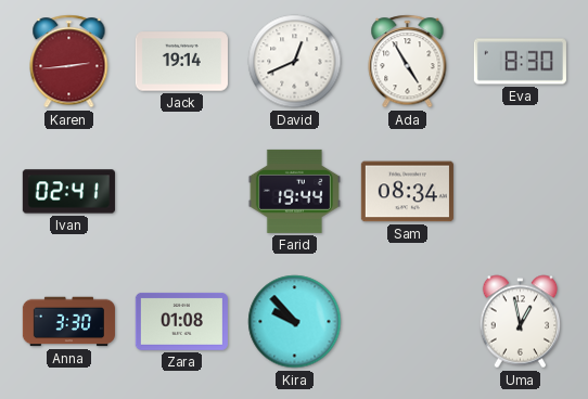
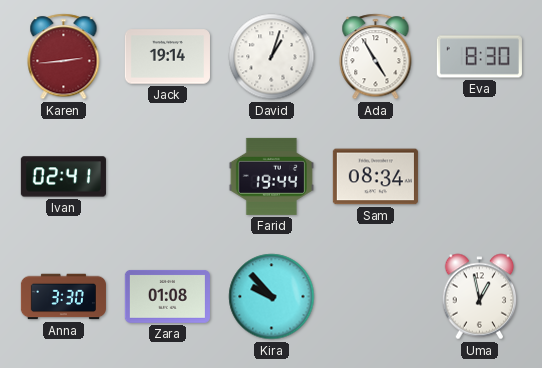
David: 12:41 -> 1:03 (272, 57)
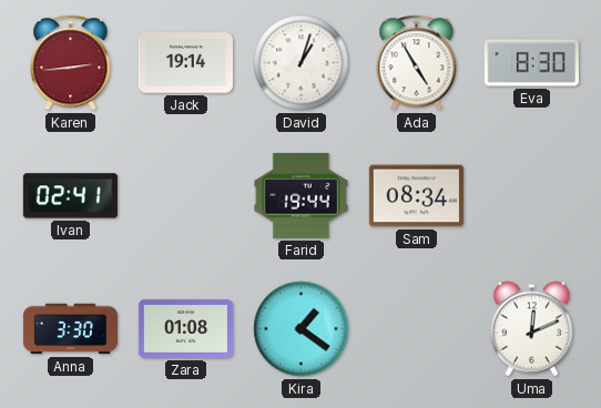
Kira: 9:53 -> 1:21 (302, 329)
Uma: 12:58 -> 12:11 (532, 329)
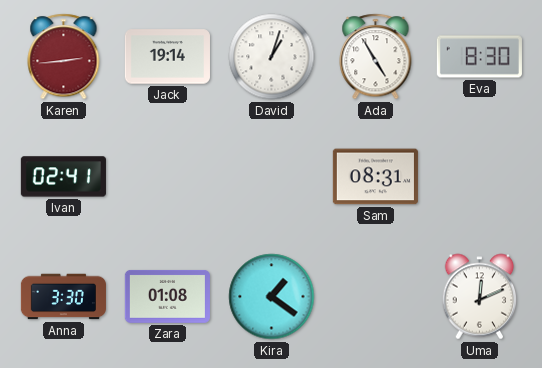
Farid: 19:44 -> none (300, 195)
Sam: 08:34 -> 08:31 (375, 177)
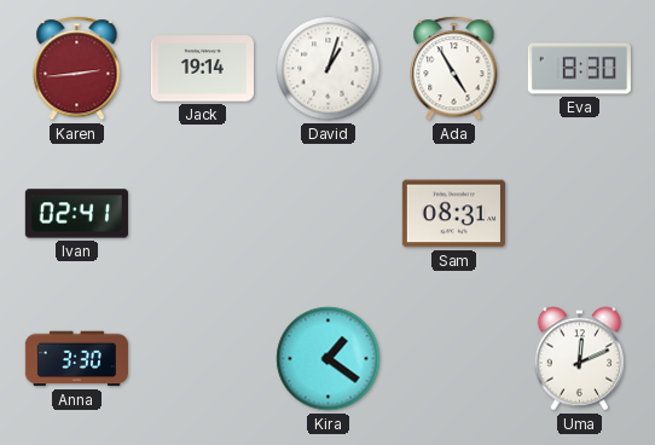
Zara: 01:08 -> none (167, 296)
